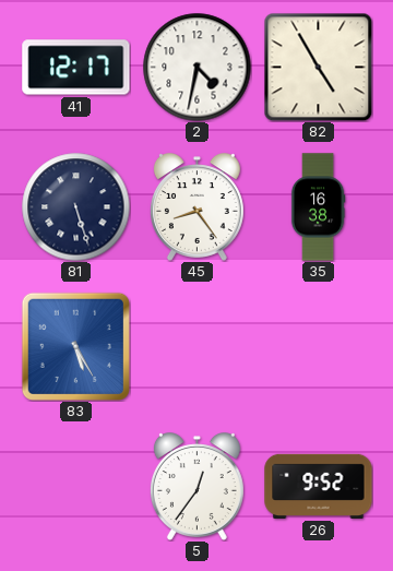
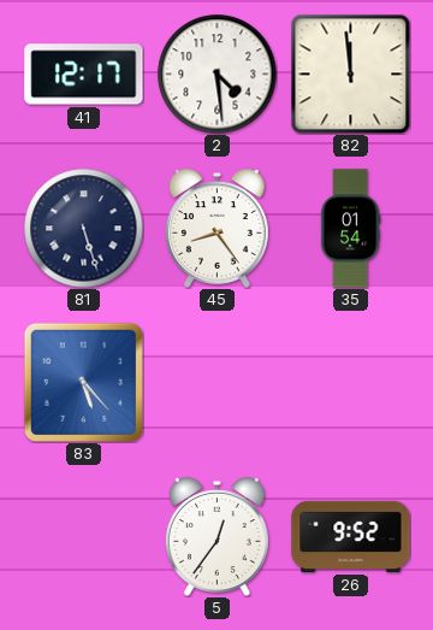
2: 4:32 -> 4:29 (218, 75)
82: 4:55 -> 11:59 (350, 73)
35: 16:38 -> 01:54 (350, 229)
83: 5:25 -> 5:23 (83, 382)
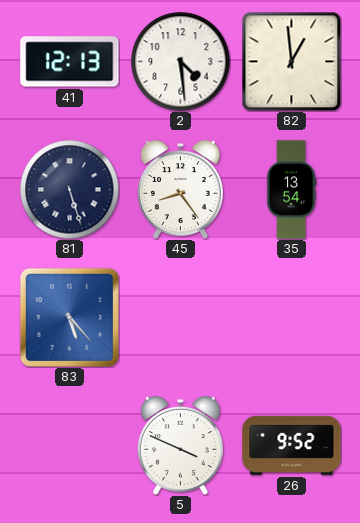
41: 12:17 -> 12:13 (70, 62)
82: 11:59 -> 12:59 (291, 61)
35: 01:54 -> 13:54 (291, 190)
5: 12:36 -> 3:49 (180, 446)
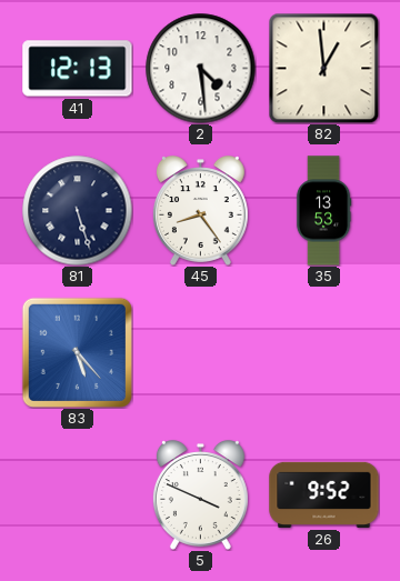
35: 13:54 -> 13:53 (323, 211)
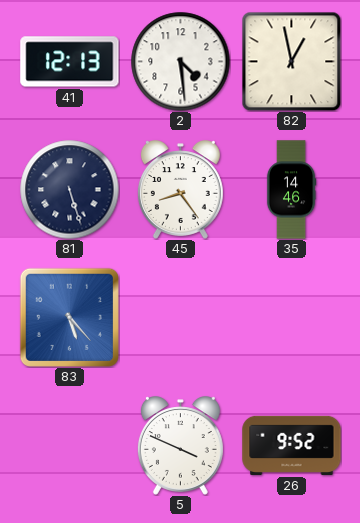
82: 12:59 -> 12:58 (291, 61)
35: 13:53 -> 14:46 (291, 190)
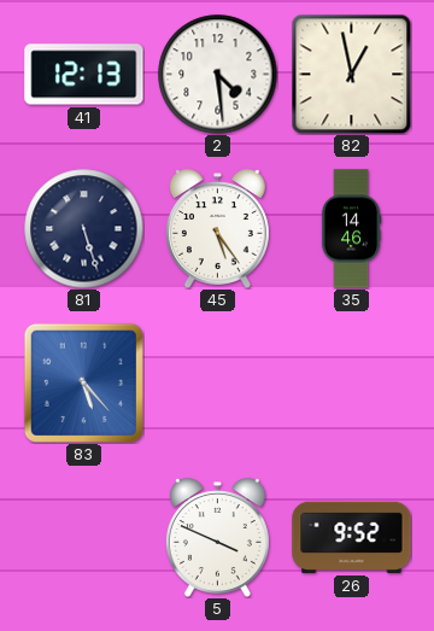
45: 8:24 -> 5:24 (217, 229)
